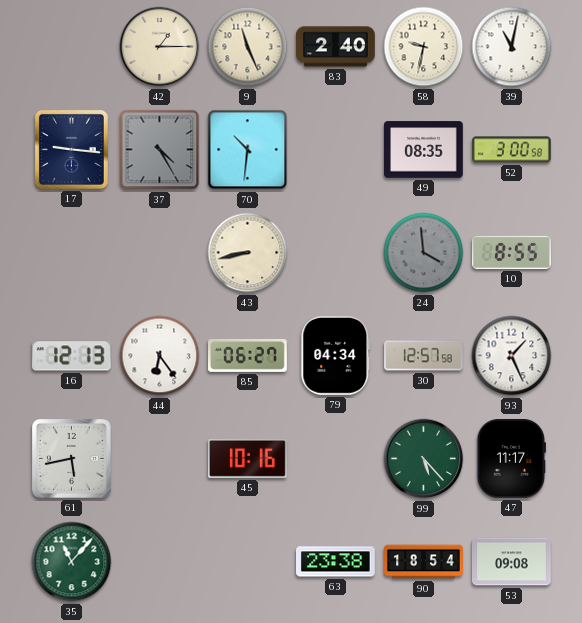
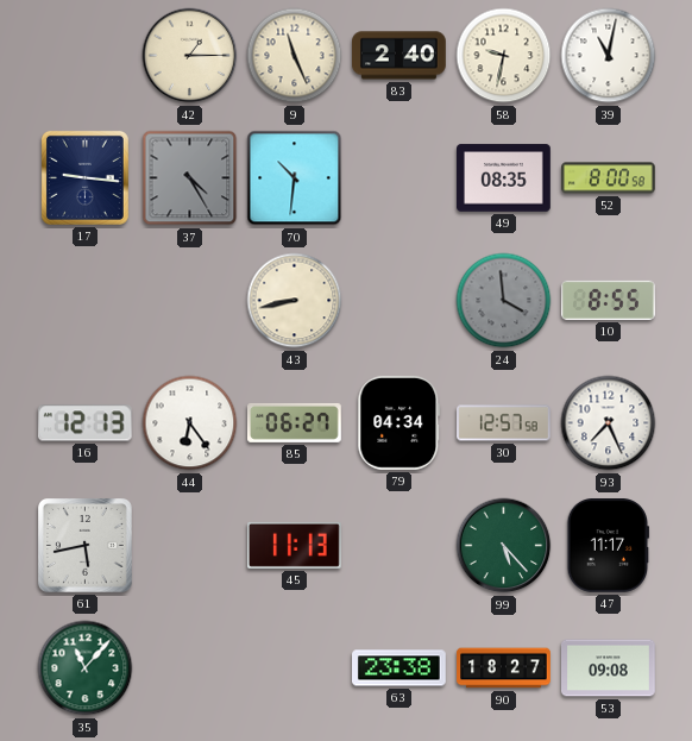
52: 3:00 -> 8:00 (609, 178)
93: 1:26 -> 7:26 (609, 423)
45: 10:16 -> 11:13 (295, 545)
90: 18:54 -> 18:27 (504, 668)
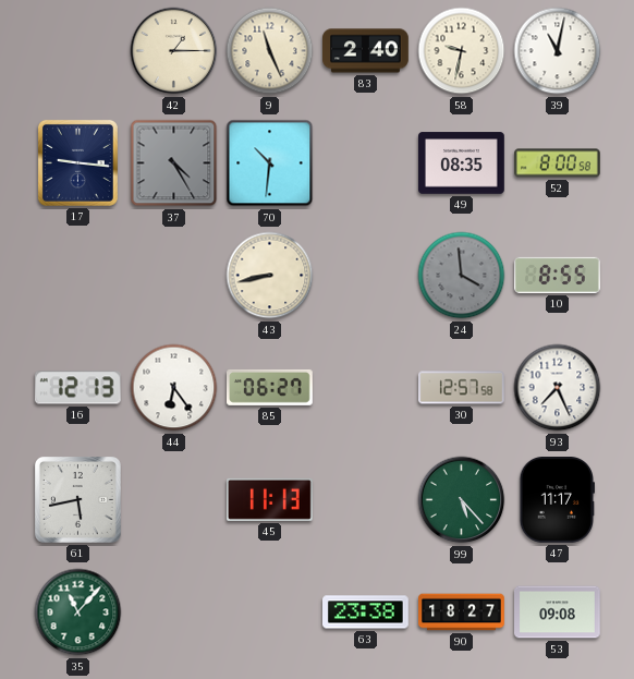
79: 04:34 -> none (400, 422)
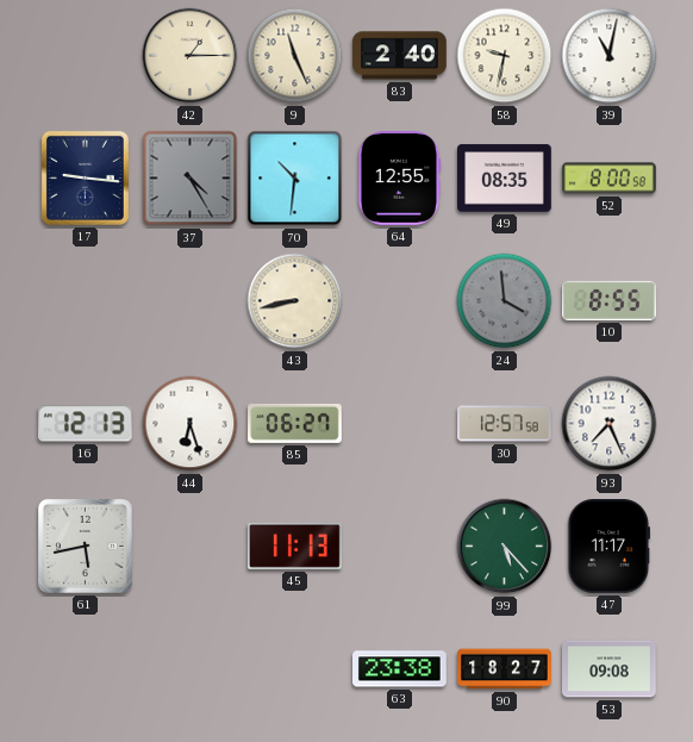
64: none -> 12:55 (400, 179)
44: 6:24 -> 6:27 (191, 424)
35: 11:07 -> none (78, 613)
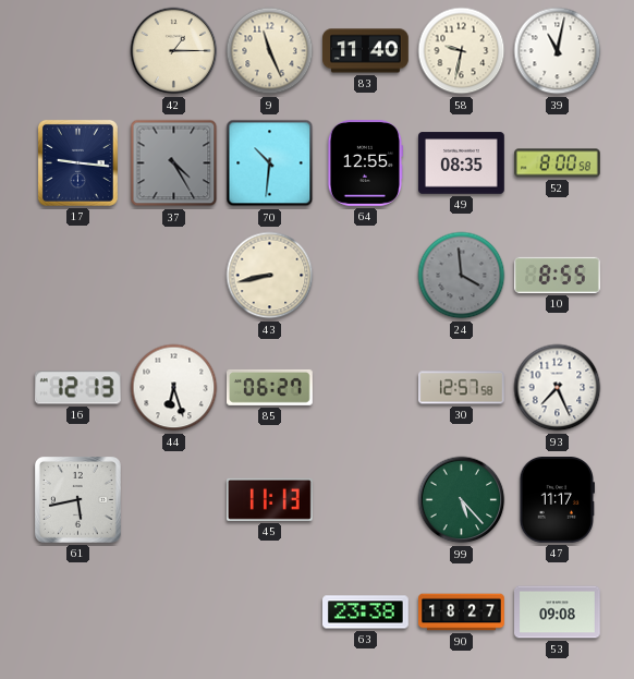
83: 2:40 -> 11:40 (366, 51)
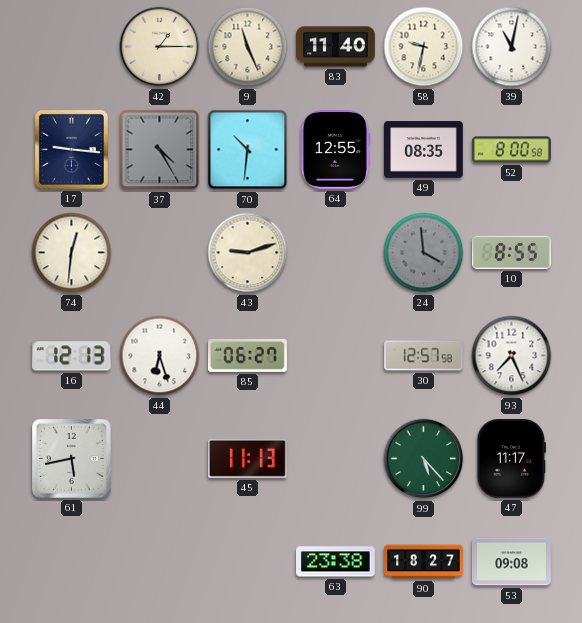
74: none -> 12:31 (72, 253)
43: 8:43 -> 9:12 (248, 253)
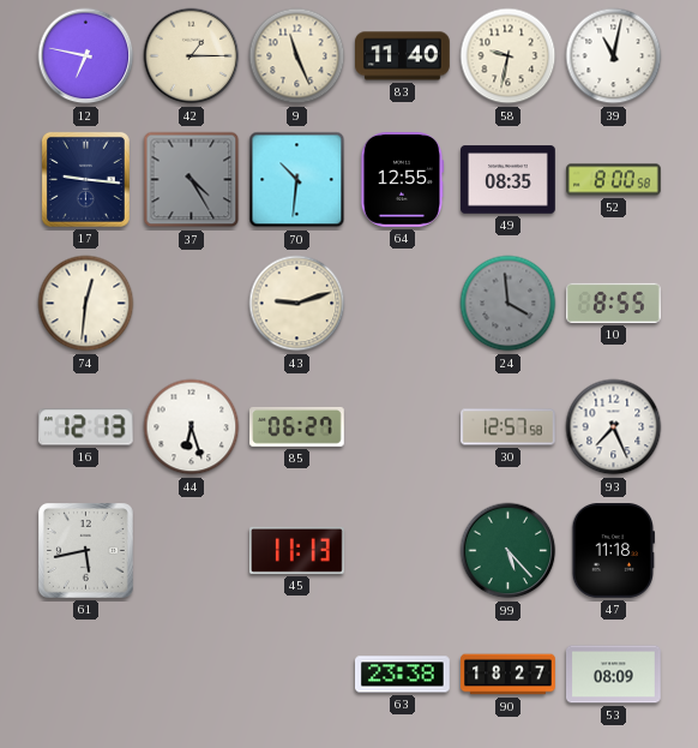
12: none -> 6:47 (86, 56)
47: 11:17 -> 11:18 (613, 551)
53: 09:08 -> 08:09 (614, 675)
